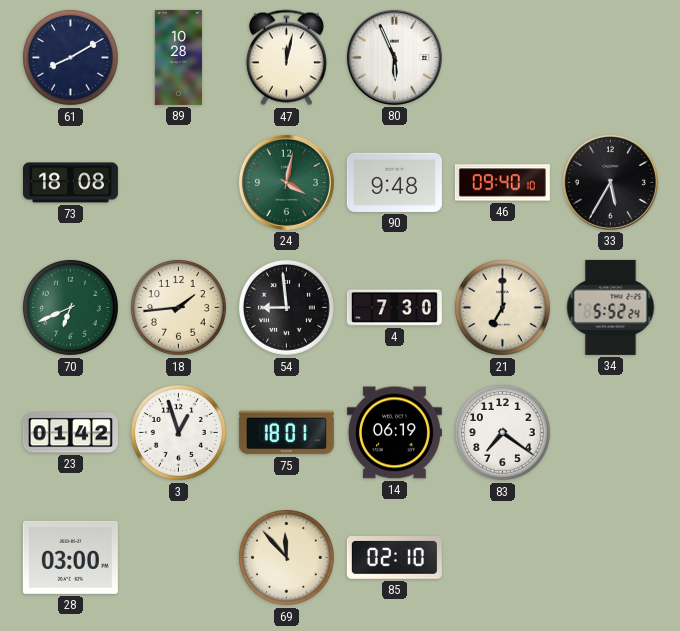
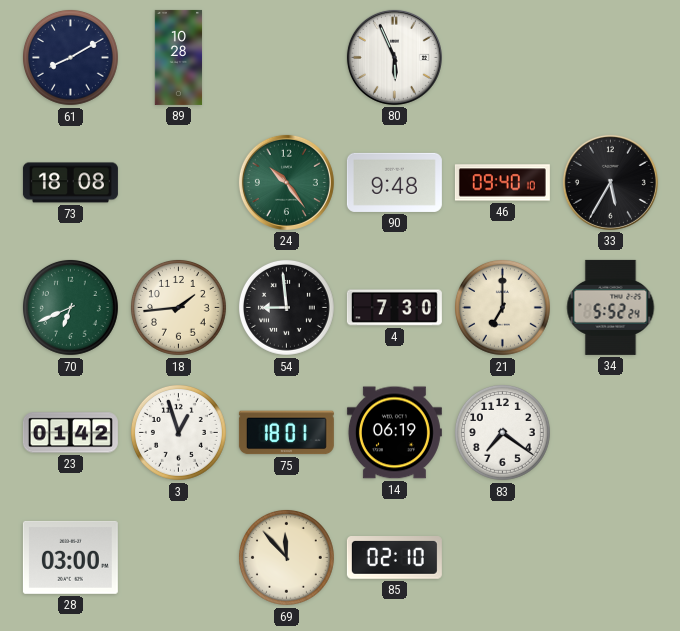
47: 12:02 -> none (286, 58)
24: 4:02 -> 10:24 (286, 182)
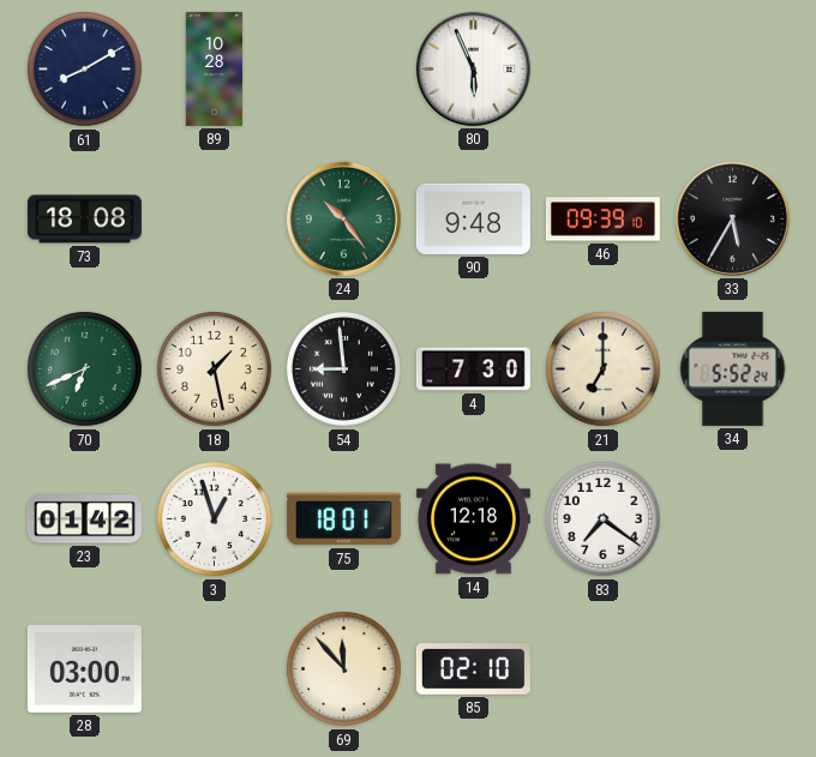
46: 09:40 -> 09:39 (602, 220)
18: 1:44 -> 1:28 (214, 368)
14: 06:19 -> 12:18 (473, 519)
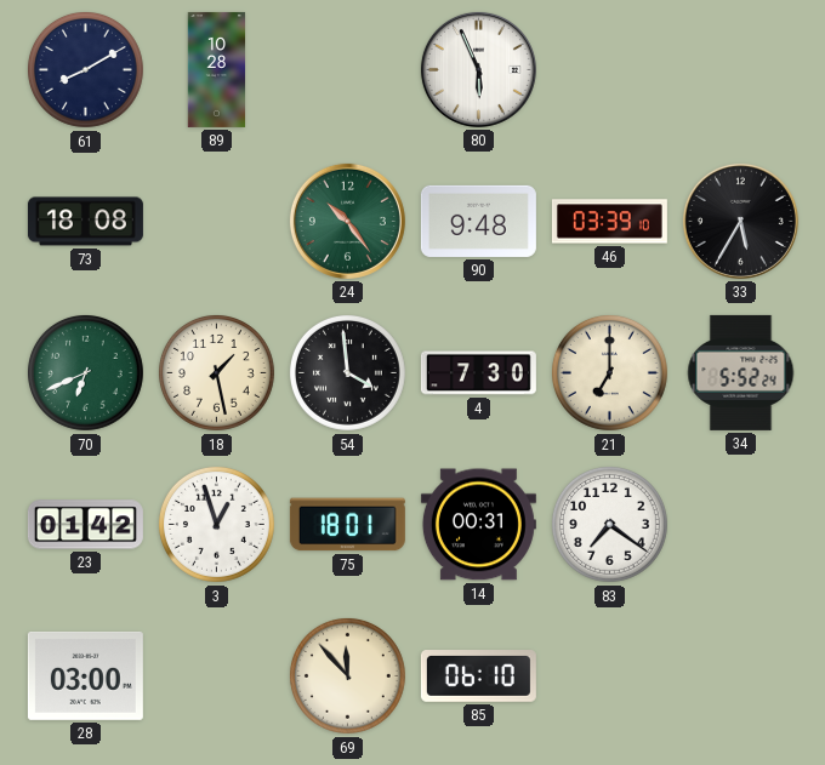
46: 09:39 -> 03:39 (609, 222)
54: 8:59 -> 3:59 (347, 372)
14: 12:18 -> 00:31 (478, 525)
85: 02:10 -> 06:10 (478, 676)
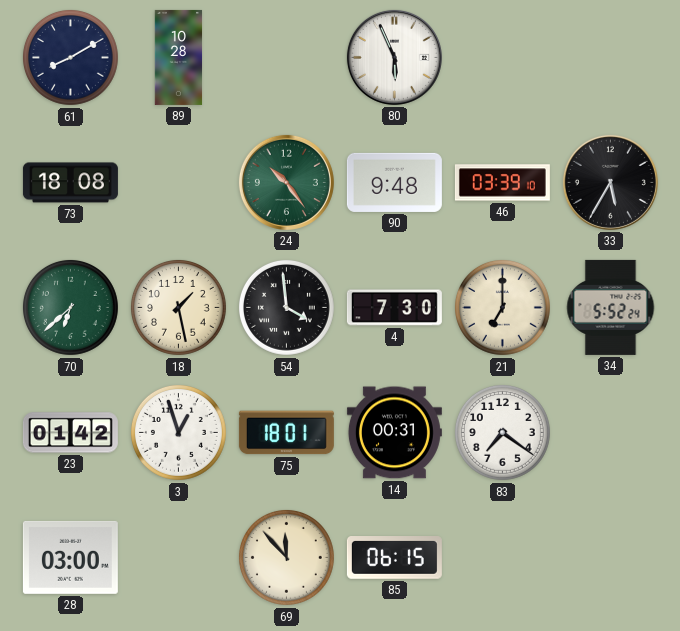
70: 6:41 -> 6:38 (70, 307)
85: 06:10 -> 06:15 (394, 558)
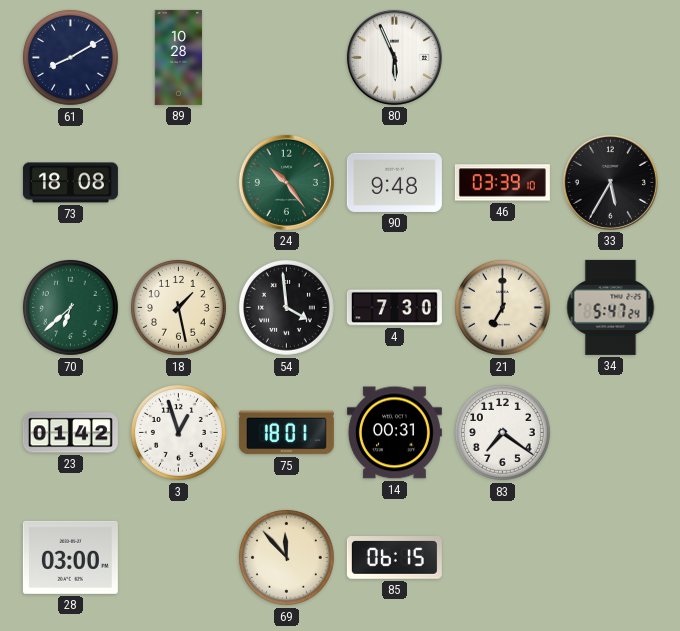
34: 5:52 -> 5:47 (611, 307)
